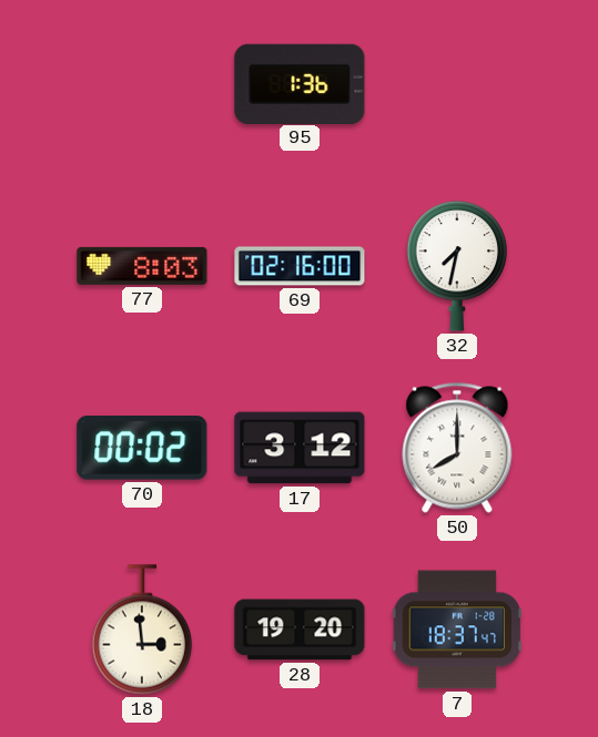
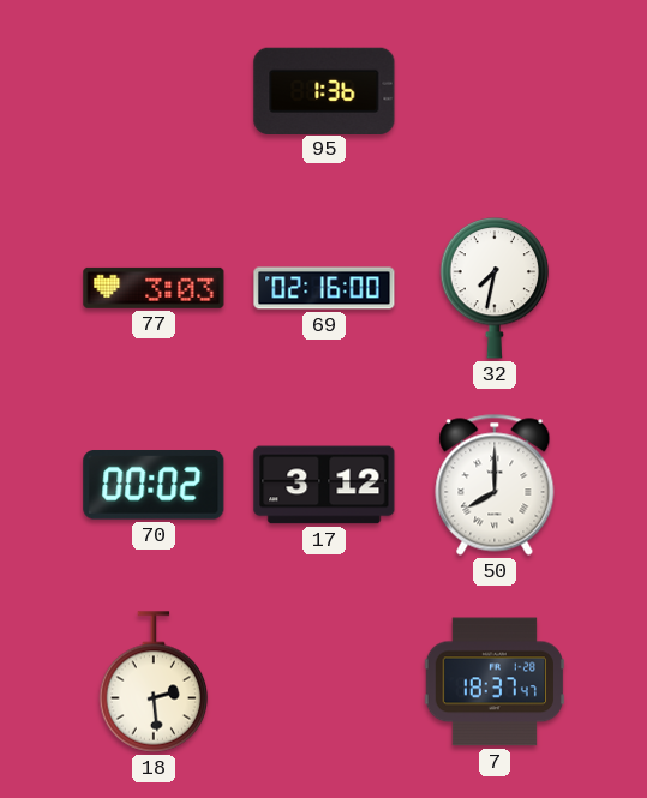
77: 8:03 -> 3:03 (154, 288)
18: 2:59 -> 2:29 (154, 682)
28: 19:20 -> none (300, 629)
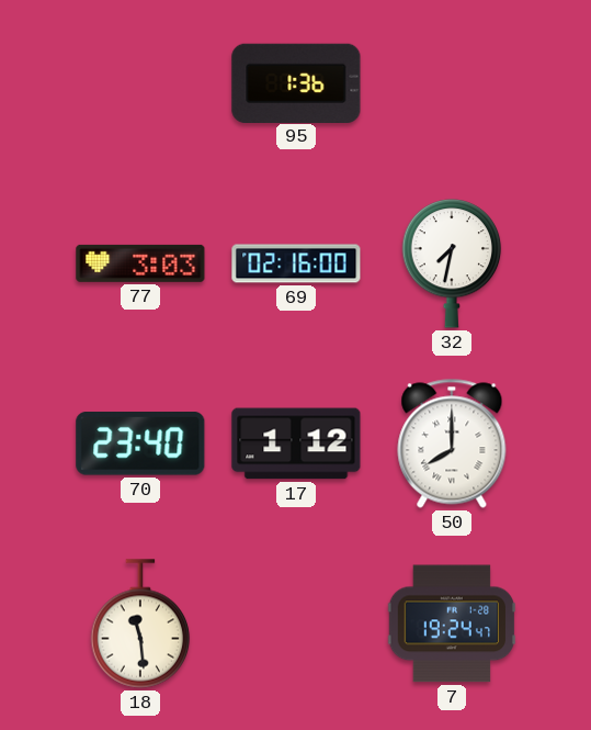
70: 00:02 -> 23:40 (140, 445)
17: 3:12 -> 1:12 (296, 443)
18: 2:29 -> 11:29 (140, 624)
7: 18:37 -> 19:24 (451, 624)
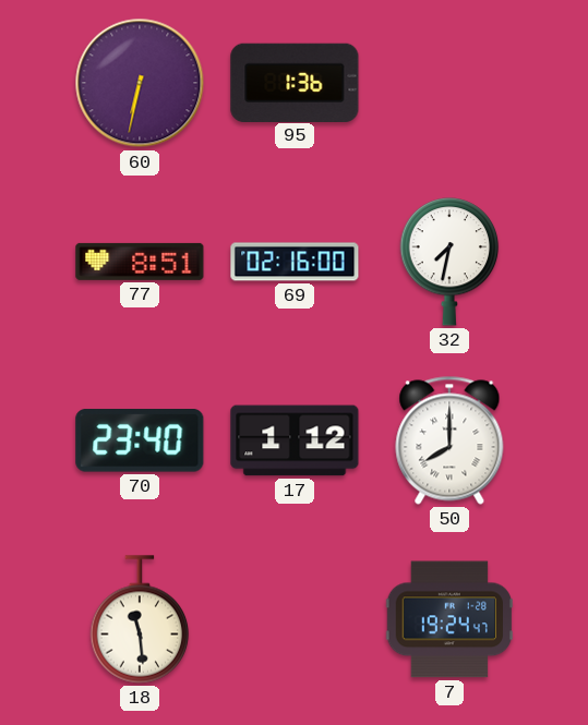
60: none -> 6:32 (140, 83)
77: 3:03 -> 8:51 (140, 262)
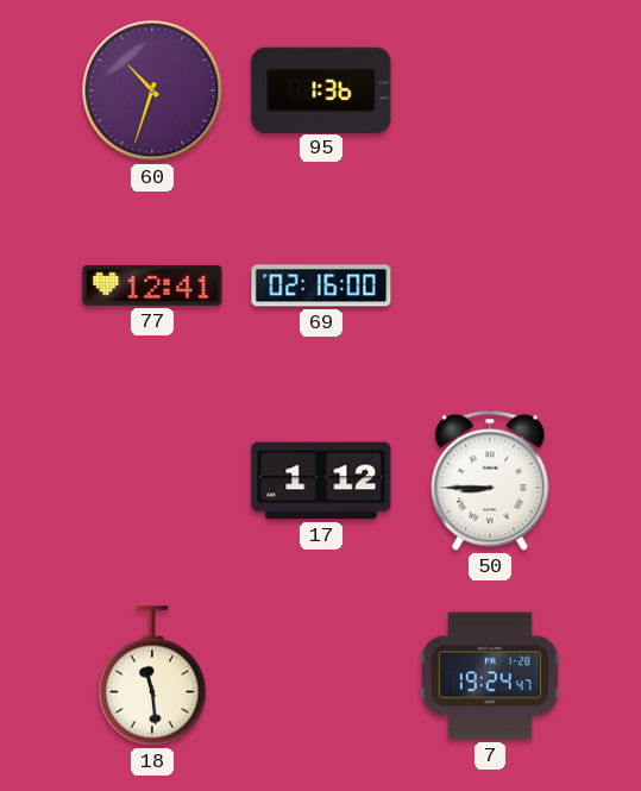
60: 6:32 -> 10:33 (152, 90)
77: 8:51 -> 12:41 (152, 285)
32: 7:32 -> none (449, 262)
70: 23:40 -> none (140, 442)
50: 8:00 -> 8:45 (490, 481)
